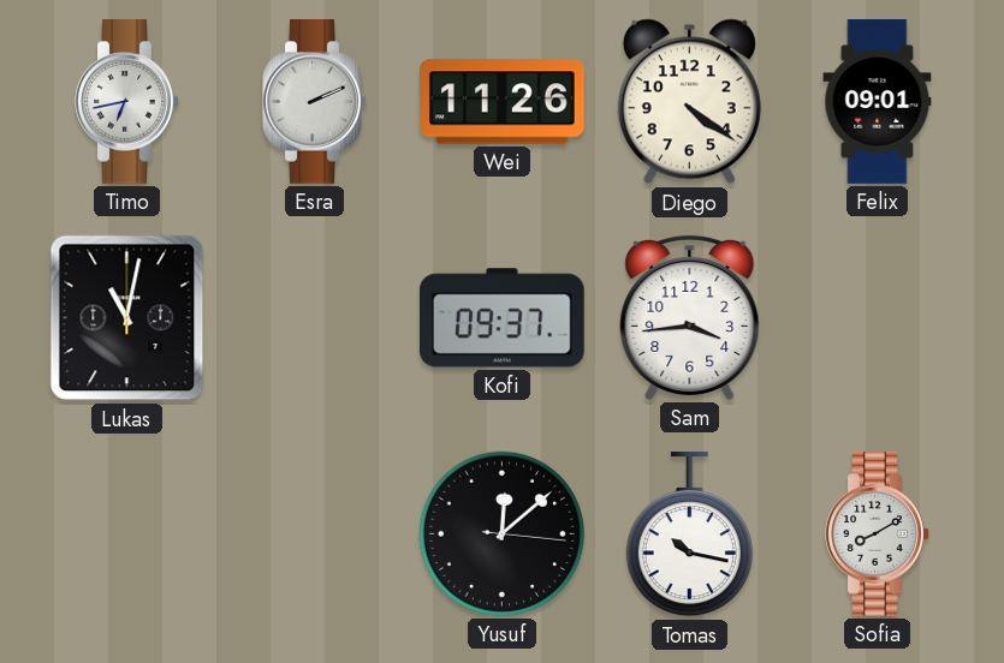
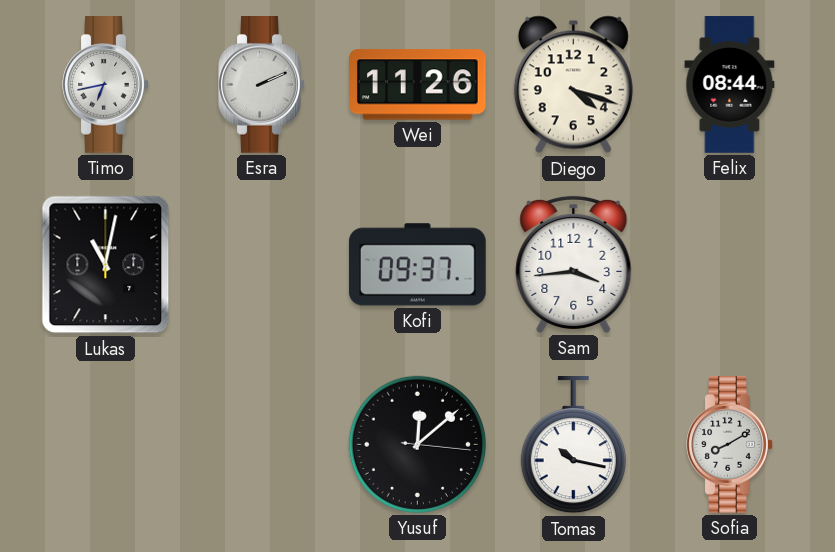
Diego: 4:21 -> 4:18 (573, 85)
Felix: 09:01 -> 08:44 (730, 85)
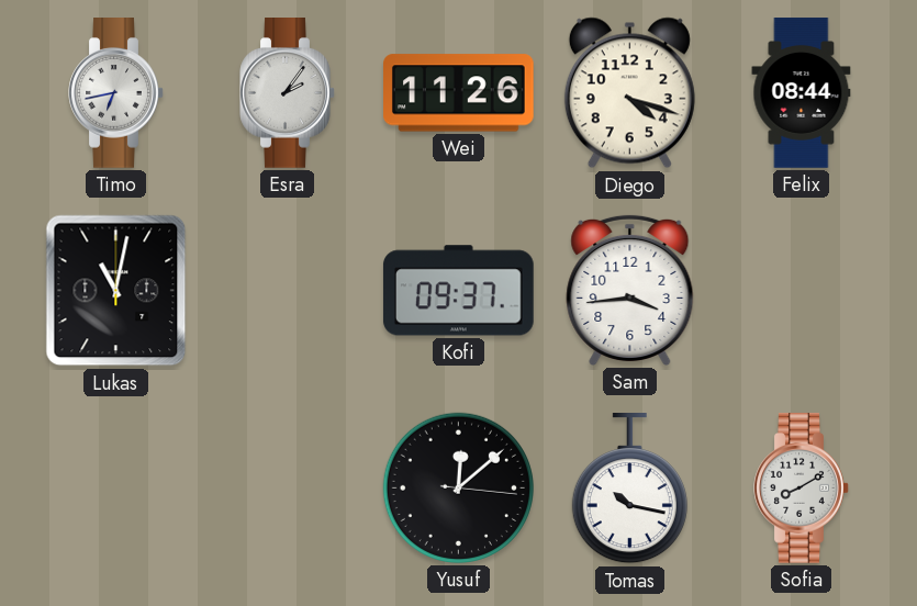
Esra: 2:11 -> 2:06 (288, 93)
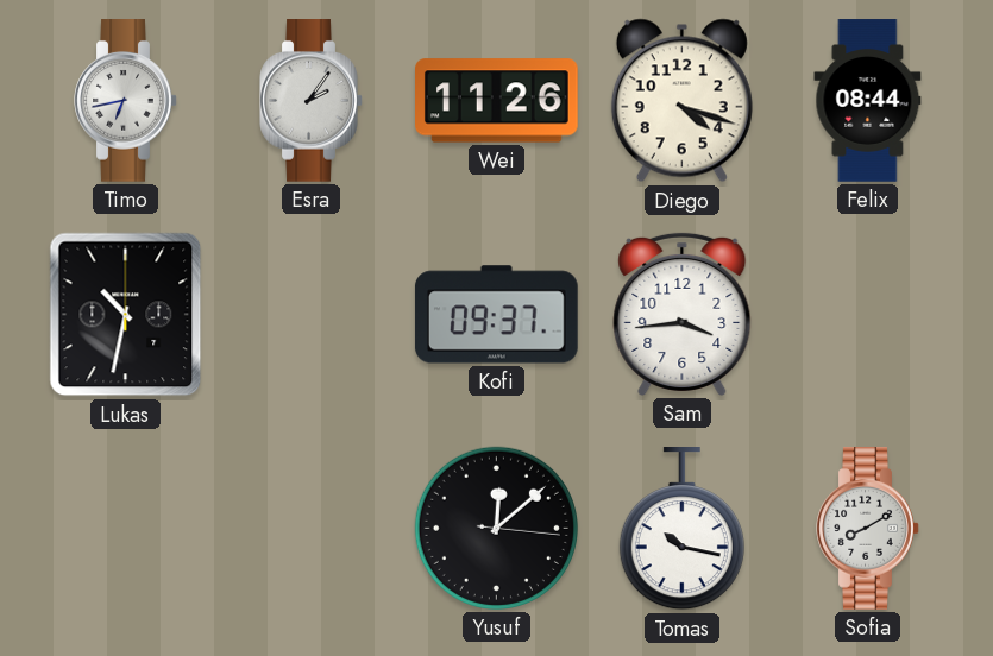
Lukas: 11:02 -> 10:32 (126, 315)
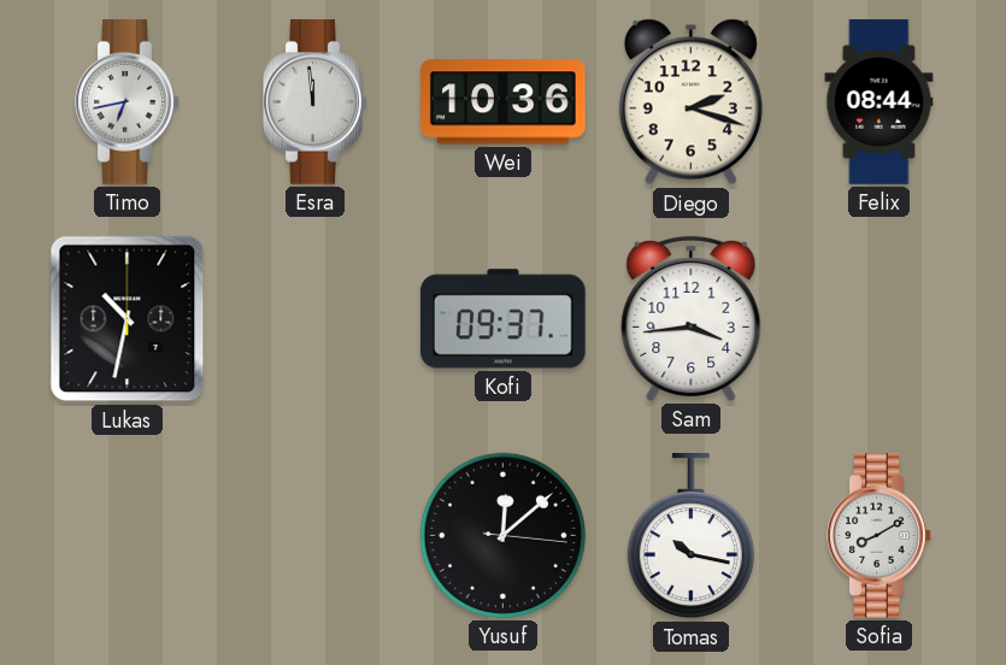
Esra: 2:06 -> 11:59 (316, 102)
Wei: 11:26 -> 10:36 (504, 102)
Diego: 4:18 -> 2:18 (690, 102)
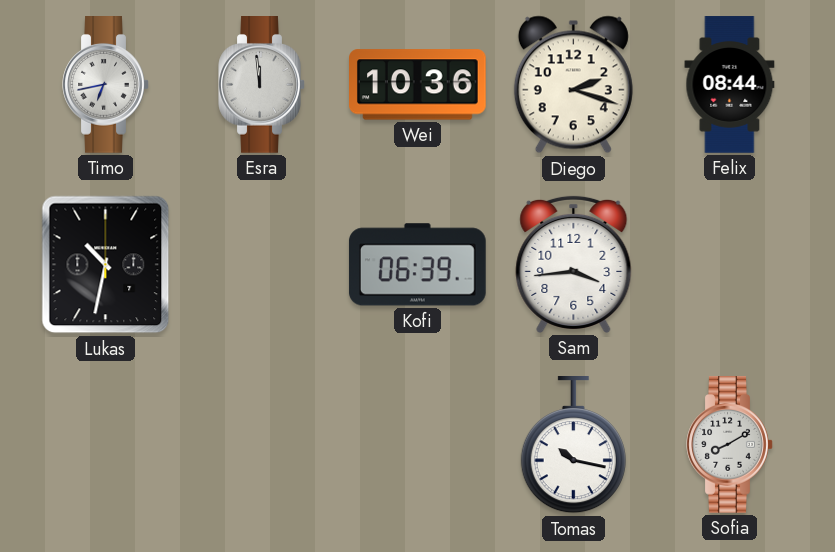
Kofi: 09:37 -> 06:39 (417, 265)
Yusuf: 12:08 -> none (502, 535)
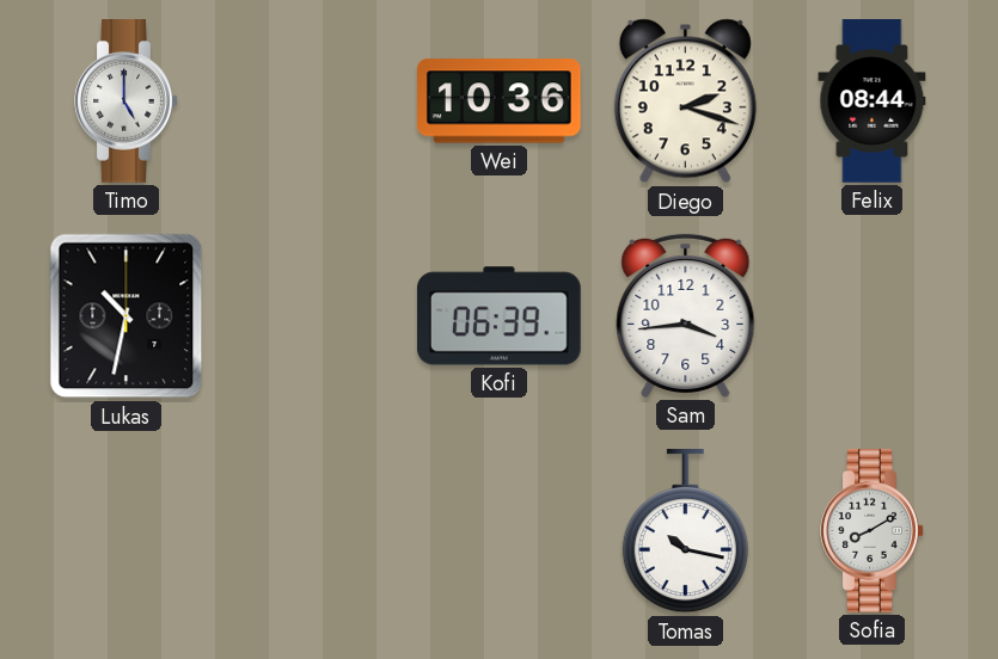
Timo: 6:43 -> 5:00 (127, 101)
Esra: 11:59 -> none (262, 85)
